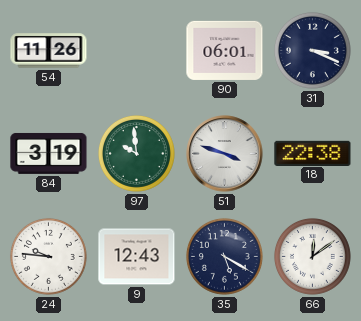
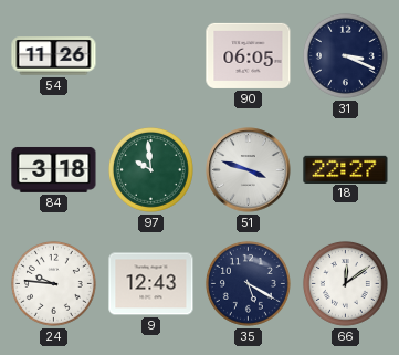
90: 06:01 -> 06:05 (249, 55)
84: 3:19 -> 3:18 (54, 169)
18: 22:38 -> 22:27 (346, 169)
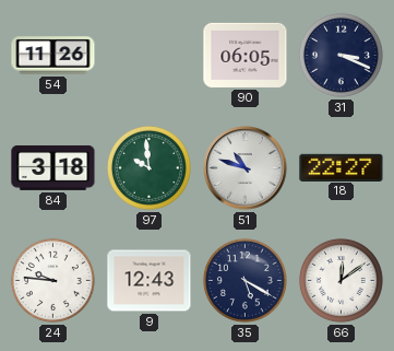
51: 3:48 -> 10:48 (246, 168)
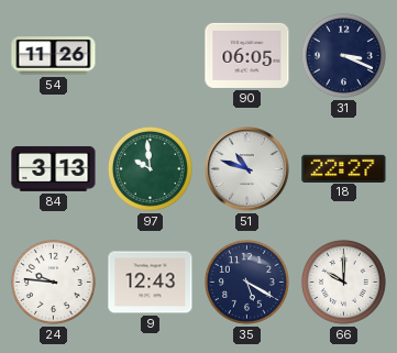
84: 3:18 -> 3:13 (54, 168)
66: 12:09 -> 10:00 (343, 282)
